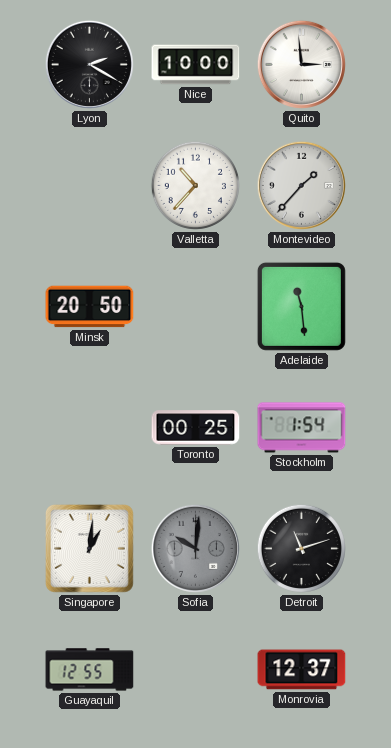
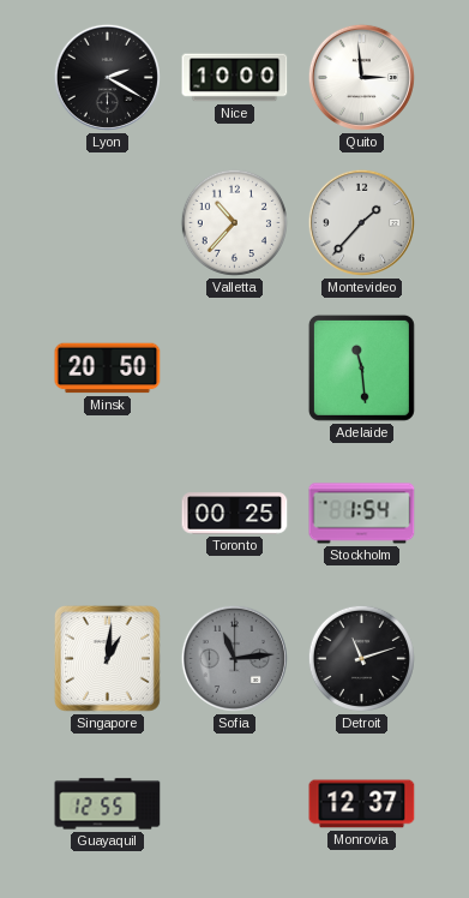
Sofia: 10:01 -> 11:14 (234, 658)
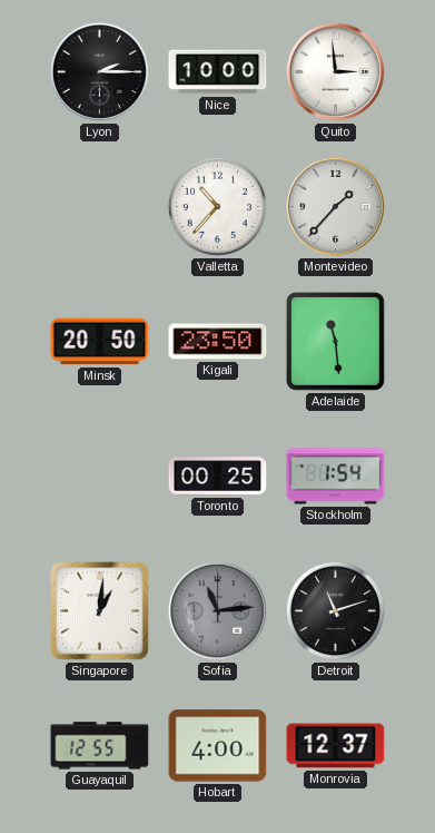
Lyon: 2:20 -> 2:15 (99, 71)
Kigali: none -> 23:50 (218, 342)
Hobart: none -> 4:00 (218, 746)
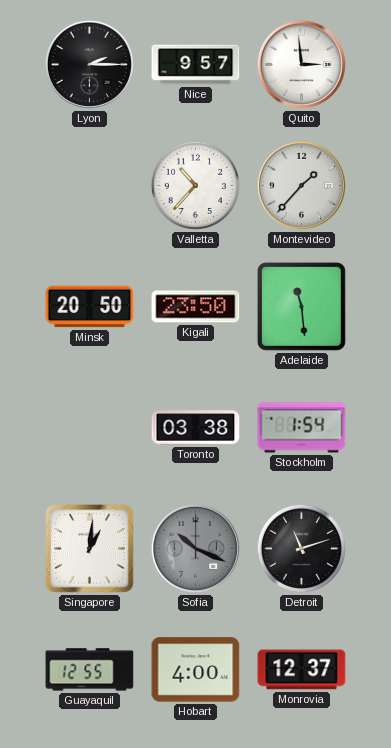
Nice: 10:00 -> 9:57 (196, 65)
Toronto: 00:25 -> 03:38 (196, 428)
Sofia: 11:14 -> 10:19 (195, 548)
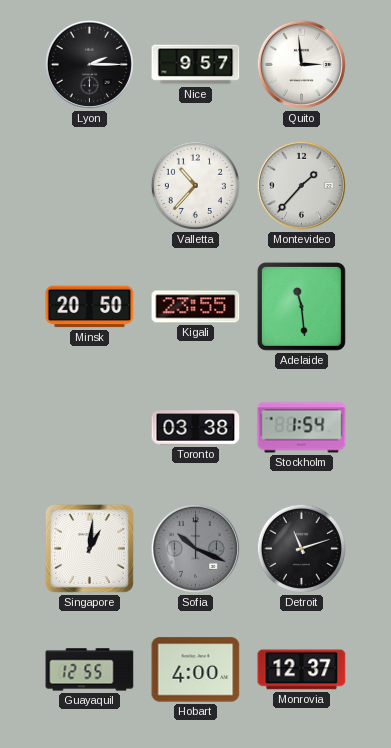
Kigali: 23:50 -> 23:55 (196, 307)
